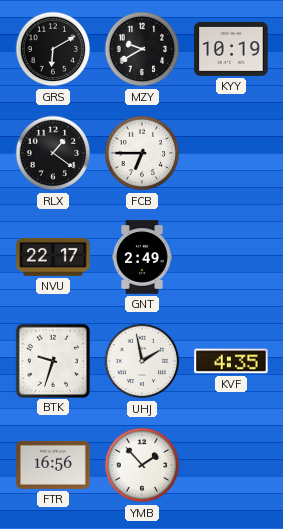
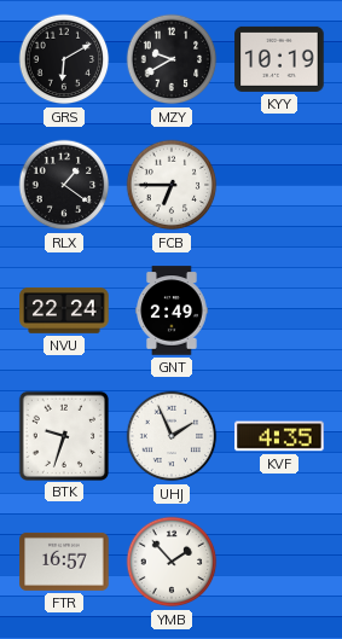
NVU: 22:17 -> 22:24 (64, 312)
UHJ: 1:58 -> 1:56 (172, 436)
FTR: 16:56 -> 16:57 (64, 562)
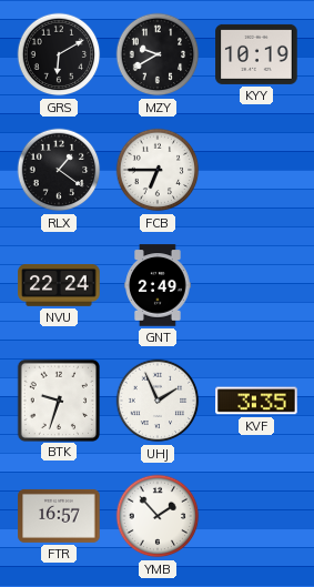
KVF: 4:35 -> 3:35 (256, 401)
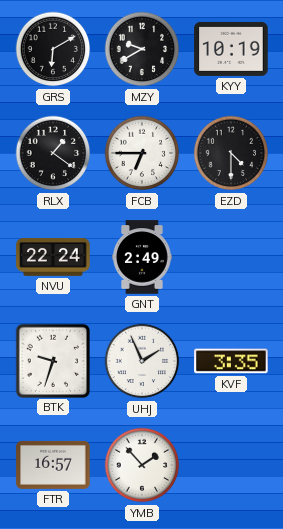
EZD: none -> 4:30 (231, 153)
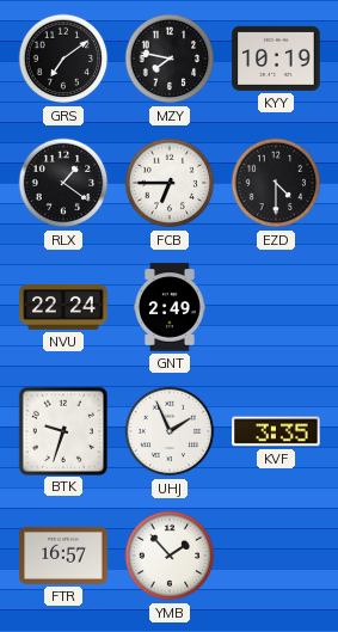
GRS: 6:10 -> 7:09 (63, 59)
MZY: 9:40 -> 7:47 (170, 59)
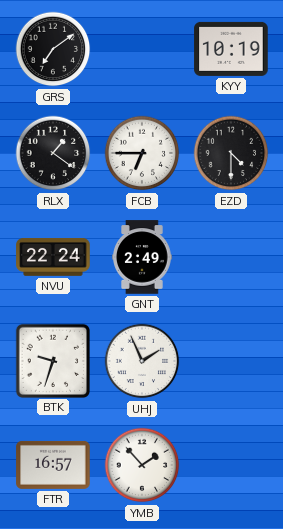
MZY: 7:47 -> none (170, 59)
KVF: 3:35 -> none (276, 431)
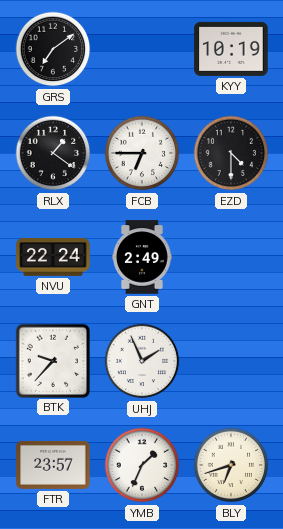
BTK: 9:33 -> 9:37 (52, 360)
FTR: 16:57 -> 23:57 (53, 465)
YMB: 1:53 -> 1:34 (142, 465)
BLY: none -> 6:42 (231, 465)
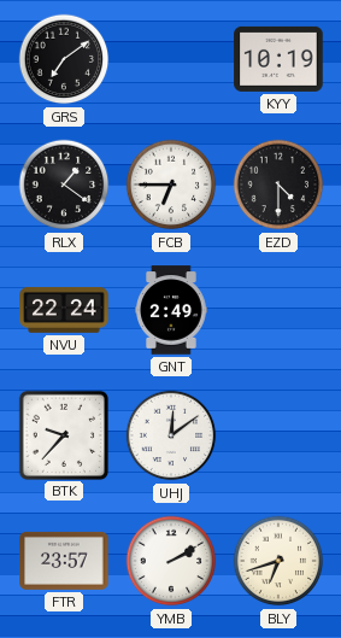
UHJ: 1:56 -> 12:09 (171, 435)
YMB: 1:34 -> 2:10 (171, 561)
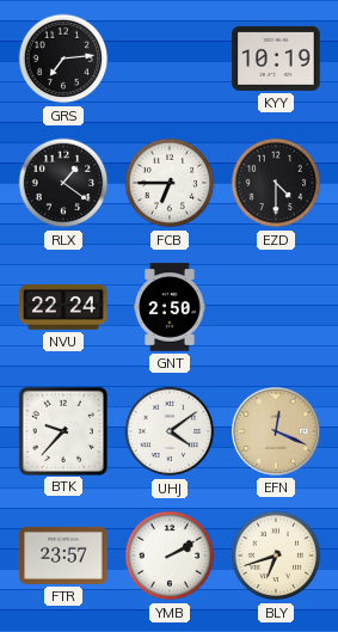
GRS: 7:09 -> 7:14 (63, 59)
GNT: 2:49 -> 2:50 (170, 307)
UHJ: 12:09 -> 4:09 (170, 431)
EFN: none -> 12:19 (276, 431)
